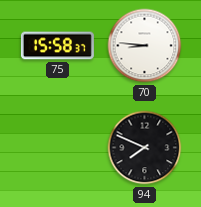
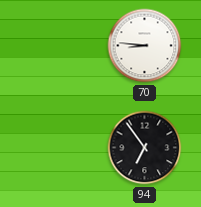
75: 15:58 -> none (57, 46)
94: 7:49 -> 6:54 (145, 148)
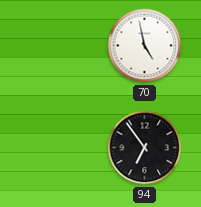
70: 8:46 -> 4:58 (145, 46)
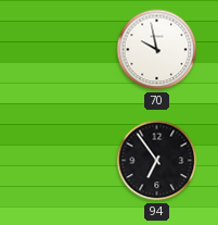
70: 4:58 -> 9:58 (157, 50)
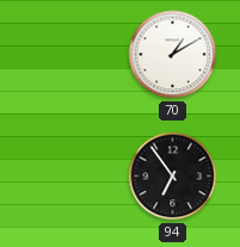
70: 9:58 -> 1:10 (173, 55)
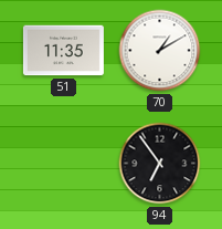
51: none -> 11:35 (63, 51)
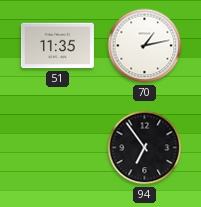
70: 1:10 -> 1:13 (145, 46)
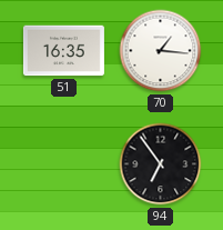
51: 11:35 -> 16:35 (63, 51)
70: 1:13 -> 1:16 (161, 51)
